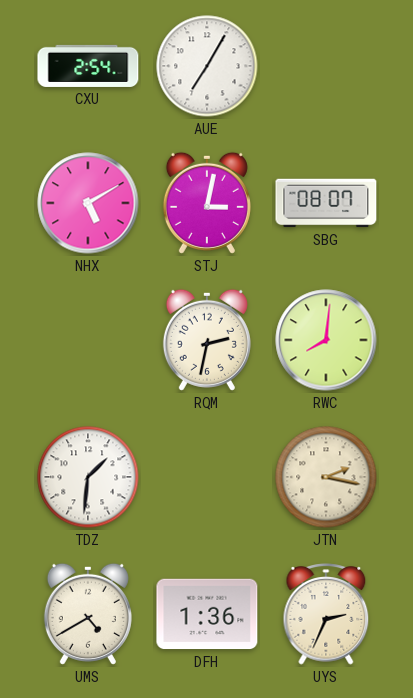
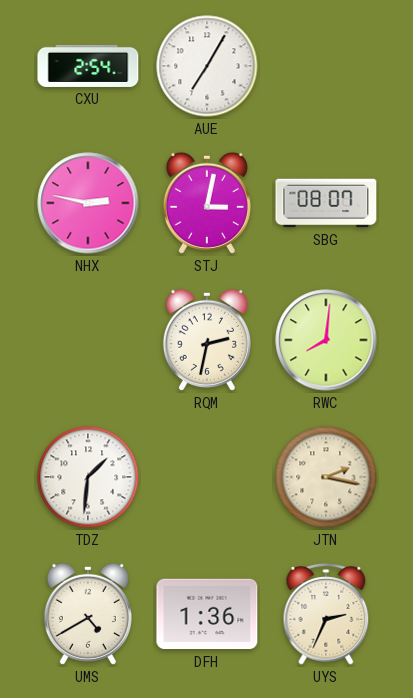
NHX: 5:10 -> 2:47 (88, 203)
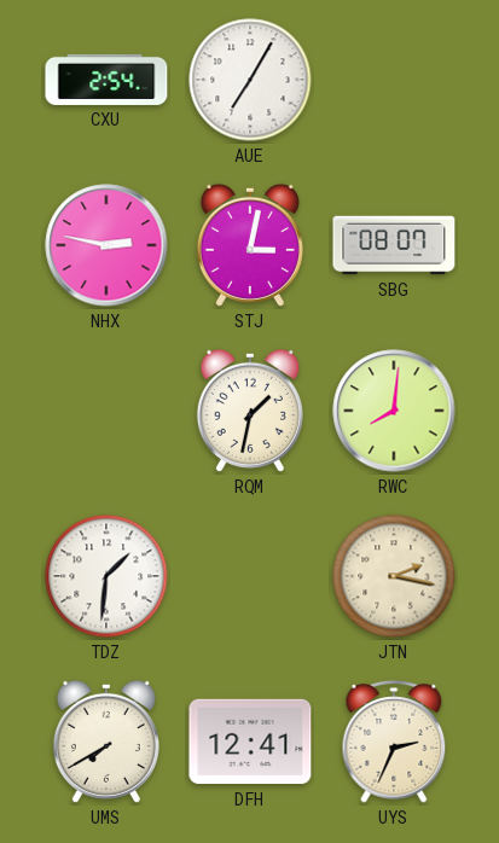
RQM: 2:32 -> 1:32 (250, 411)
UMS: 4:40 -> 7:40 (106, 742)
DFH: 1:36 -> 12:41 (250, 742)
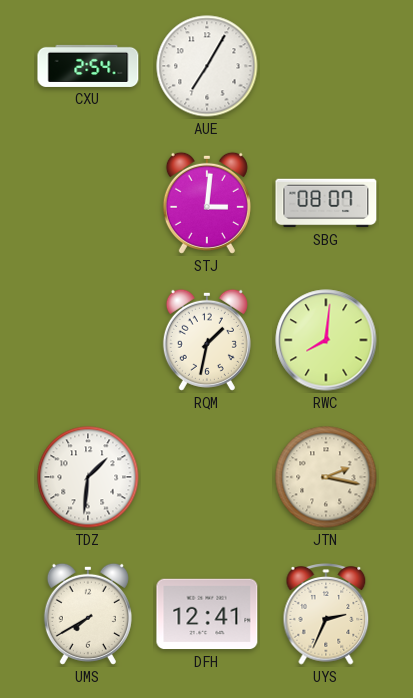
NHX: 2:47 -> none (106, 245)
STJ: 3:02 -> 3:01 (207, 203)
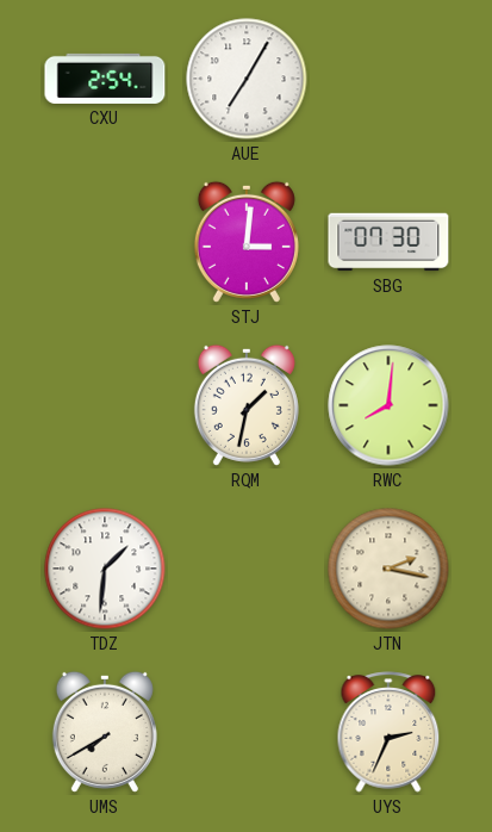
SBG: 08:07 -> 07:30 (388, 242)
DFH: 12:41 -> none (207, 614)
